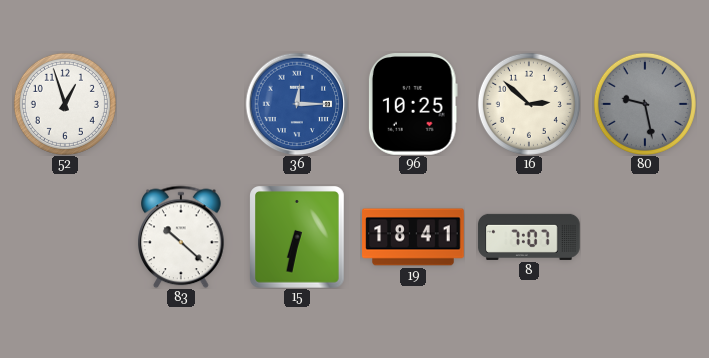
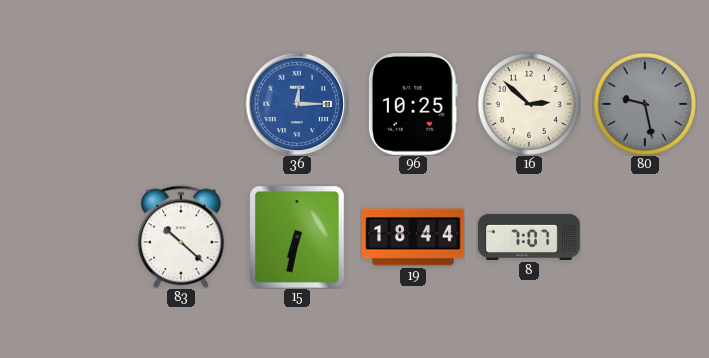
52: 12:57 -> none (65, 104)
19: 18:41 -> 18:44 (413, 237)
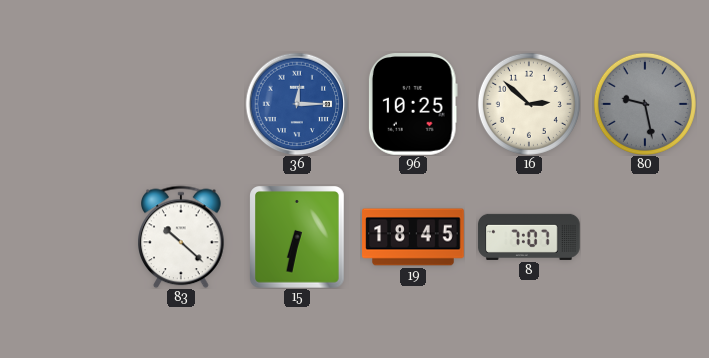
19: 18:44 -> 18:45 (413, 237)
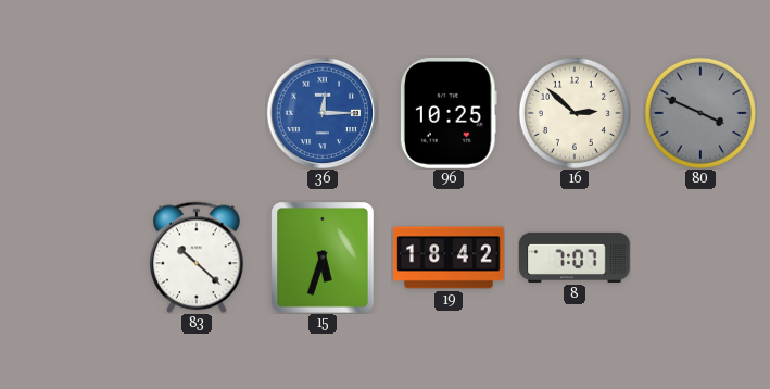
80: 9:28 -> 3:49 (700, 113)
15: 6:32 -> 5:33 (324, 259)
19: 18:45 -> 18:42 (449, 258)
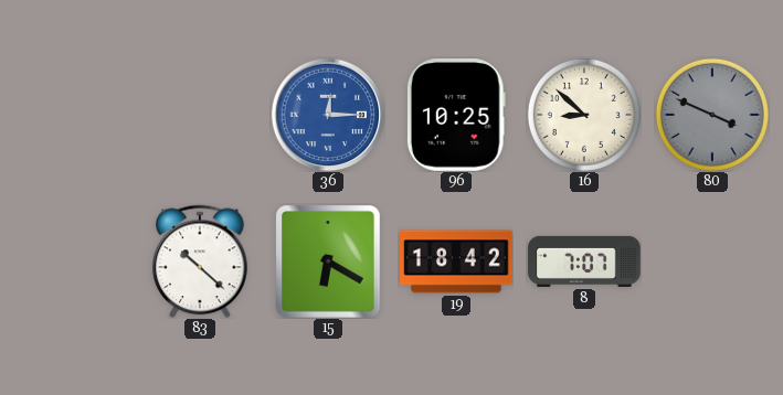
16: 2:52 -> 8:52 (584, 115)
15: 5:33 -> 6:20 (329, 263)
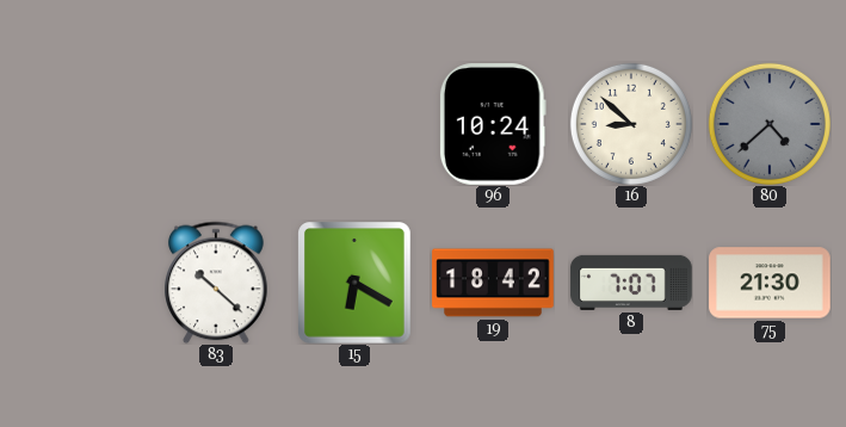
36: 12:15 -> none (328, 115)
96: 10:25 -> 10:24 (493, 125)
80: 3:49 -> 4:38 (770, 124)
75: none -> 21:30 (770, 283)
